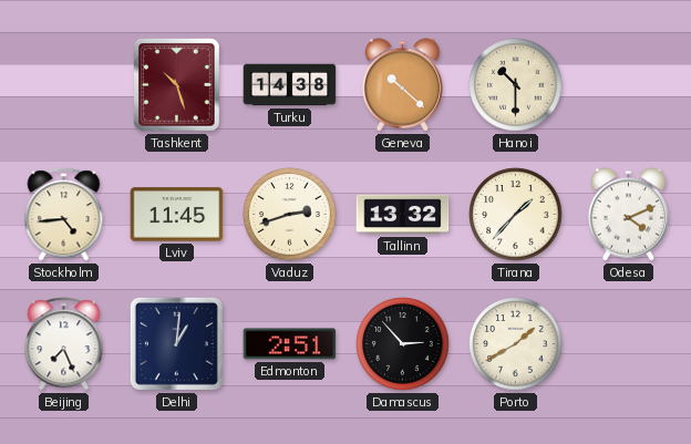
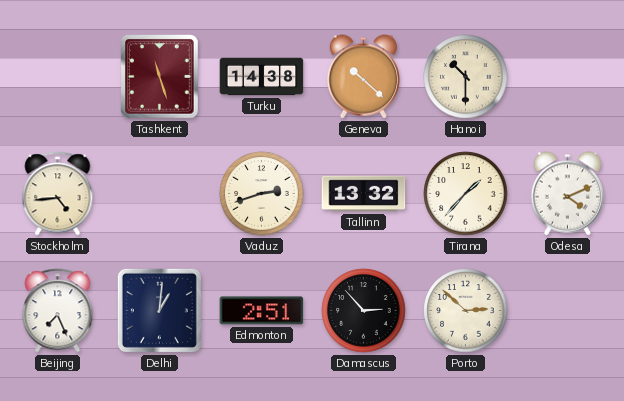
Tashkent: 10:27 -> 11:27 (160, 77)
Lviv: 11:45 -> none (177, 215)
Porto: 1:40 -> 2:52 (466, 311)
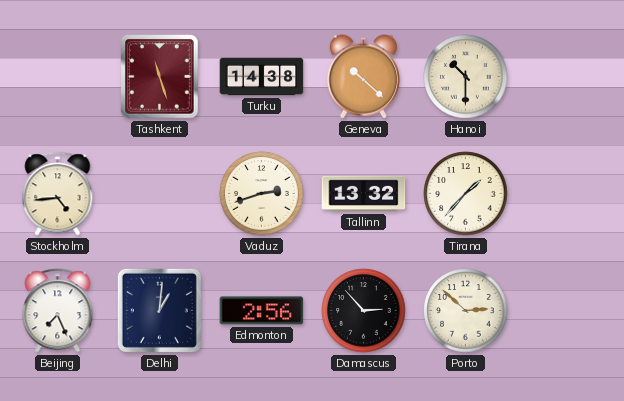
Odesa: 4:11 -> none (567, 194)
Edmonton: 2:51 -> 2:56 (262, 311)
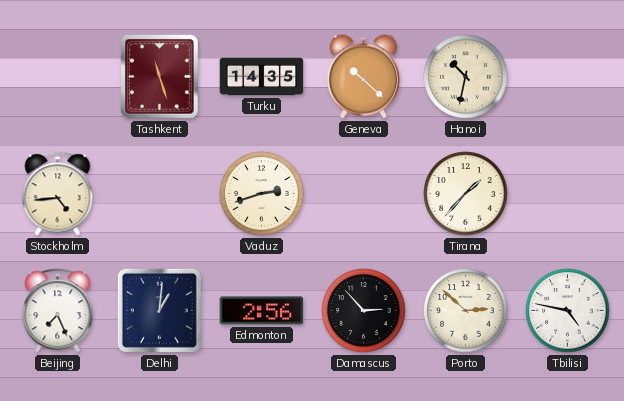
Turku: 14:38 -> 14:35 (262, 77)
Hanoi: 10:30 -> 10:32 (466, 77)
Tallinn: 13:32 -> none (364, 194)
Tbilisi: none -> 4:47 (568, 311)
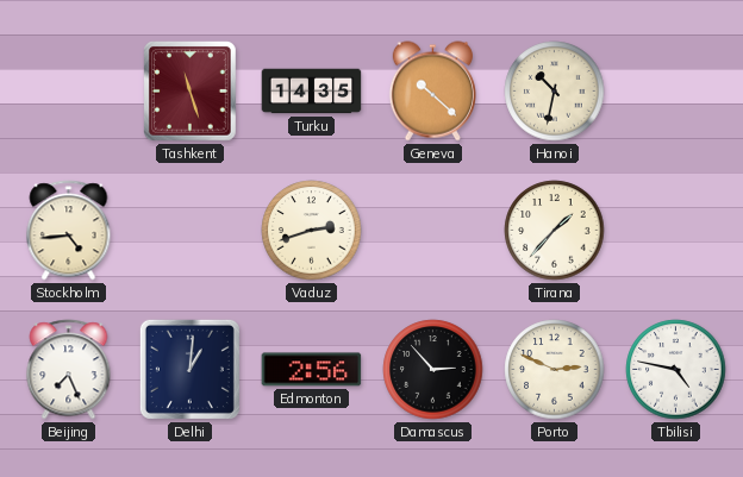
Porto: 2:52 -> 2:49 (555, 370)
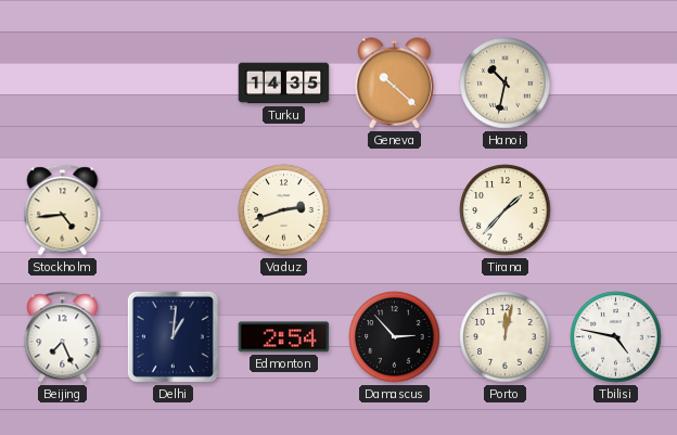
Tashkent: 11:27 -> none (191, 92)
Edmonton: 2:56 -> 2:54 (284, 337)
Porto: 2:49 -> 12:02 (506, 337)
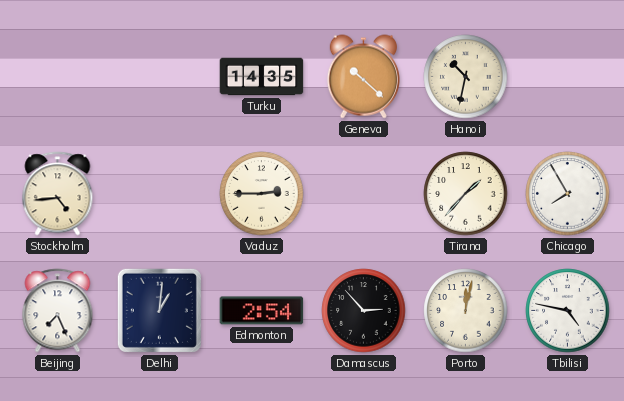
Vaduz: 2:42 -> 2:45 (262, 194)
Chicago: none -> 7:55 (568, 194)
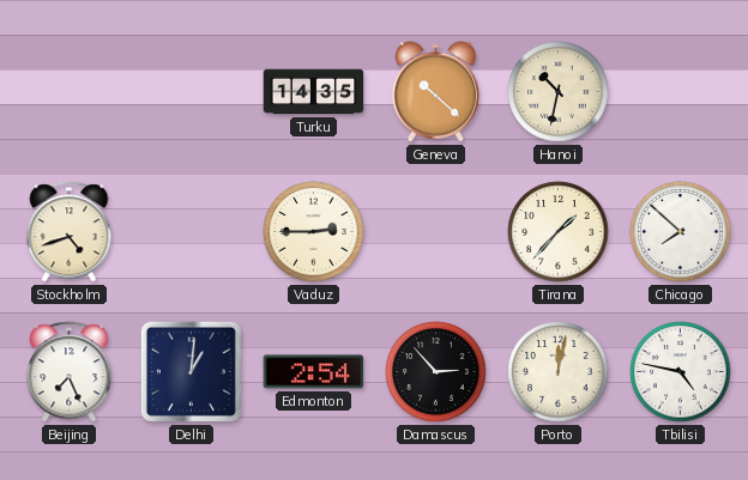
Stockholm: 4:44 -> 4:42 (70, 232)
Chicago: 7:55 -> 7:52 (681, 232)
